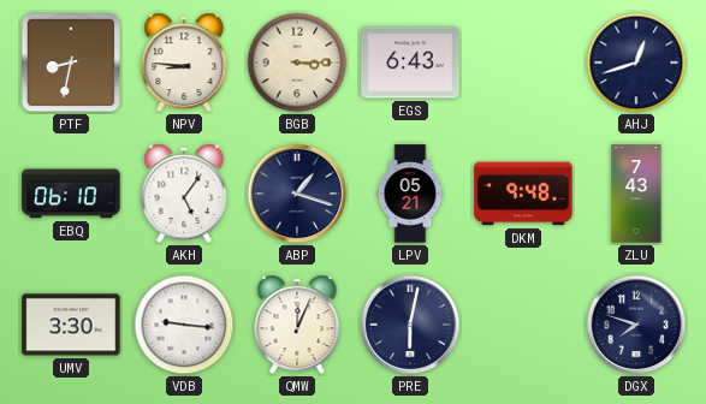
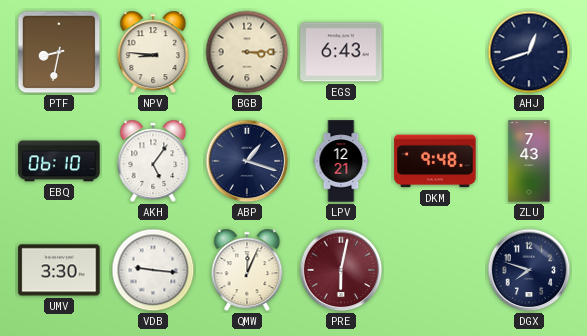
LPV: 05:21 -> 12:21 (341, 161)
PRE dial: navy -> burgundy (341, 270)
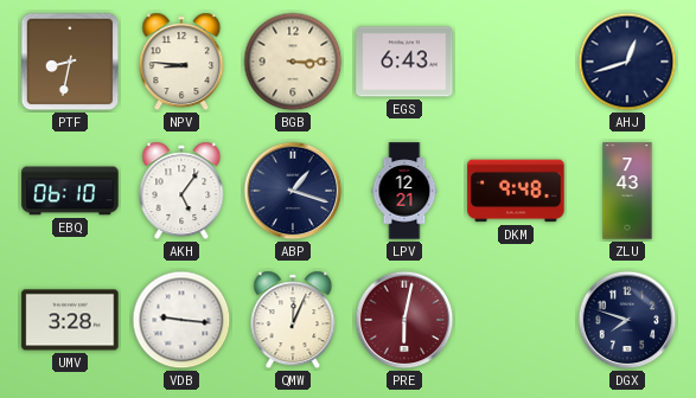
UMV: 3:30 -> 3:28 (70, 320)
